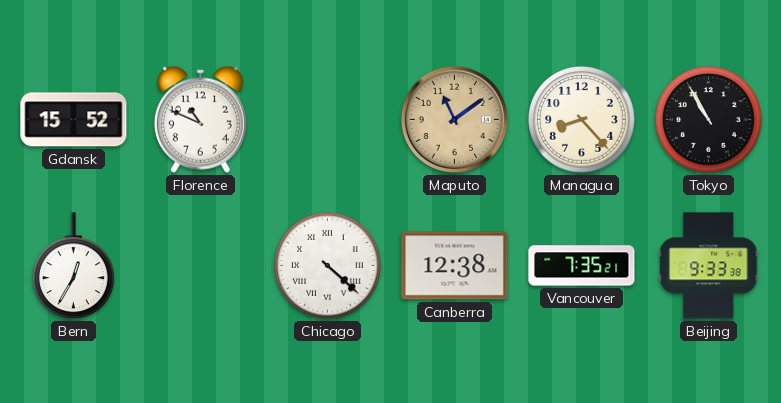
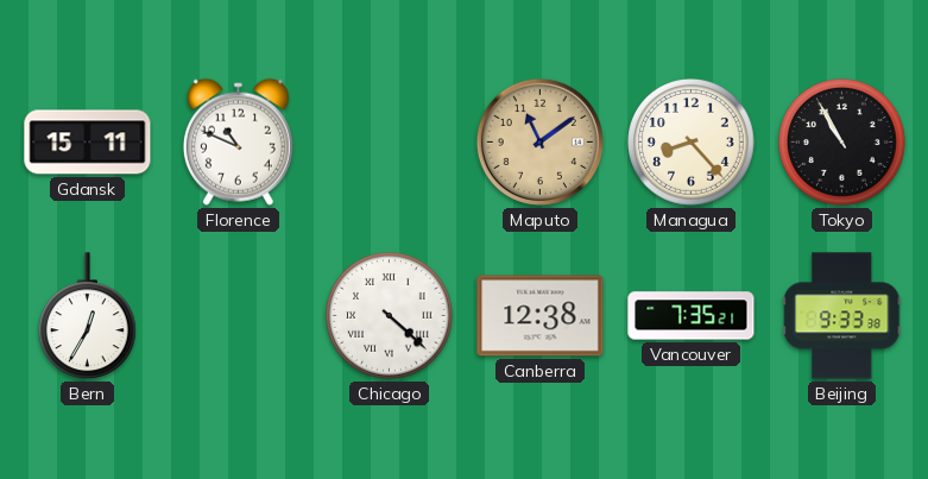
Gdansk: 15:52 -> 15:11 (88, 143)
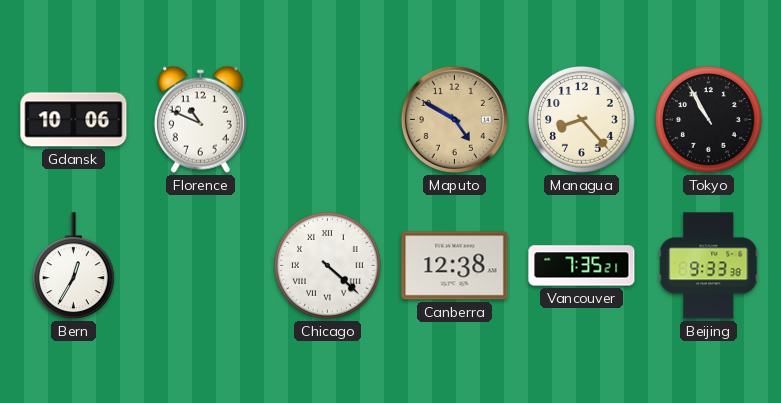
Gdansk: 15:11 -> 10:06 (74, 120)
Maputo: 11:09 -> 4:50 (454, 119)
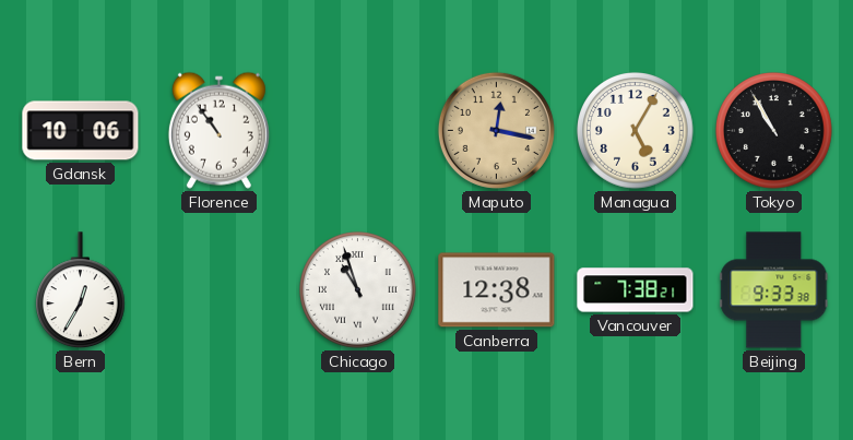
Florence: 10:49 -> 10:54 (218, 130)
Maputo: 4:50 -> 12:17 (496, 130)
Managua: 8:23 -> 5:05 (636, 131)
Chicago: 4:22 -> 10:57 (358, 290)
Vancouver: 7:35 -> 7:38 (636, 290)
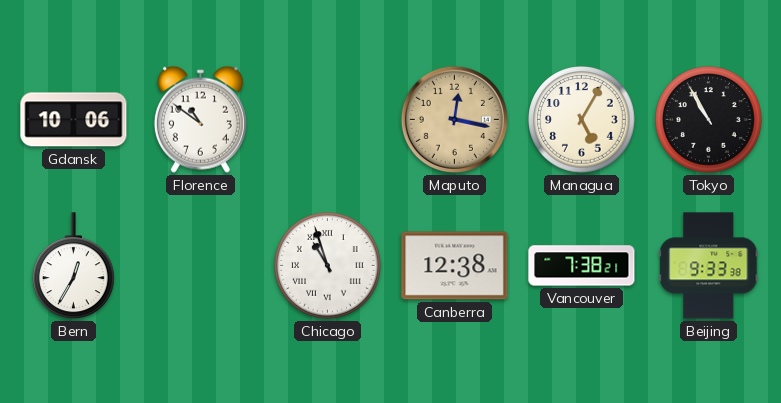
Florence: 10:54 -> 10:51 (200, 119)
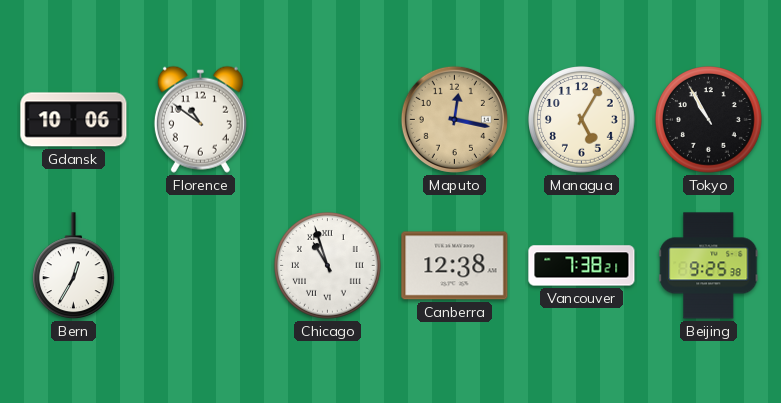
Beijing: 9:33 -> 9:25 (709, 266)
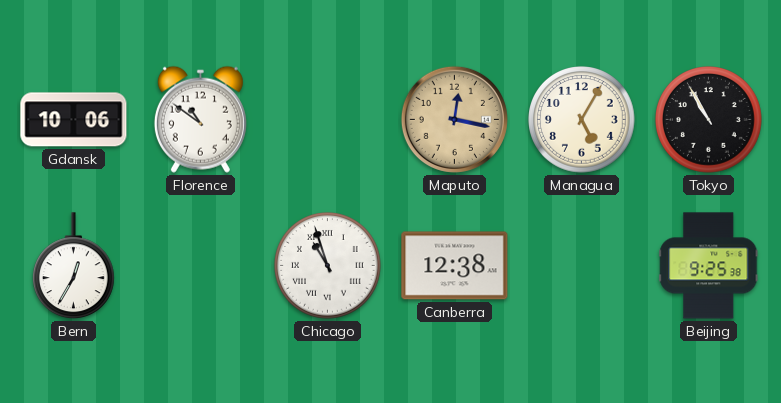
Vancouver: 7:38 -> none (582, 266)
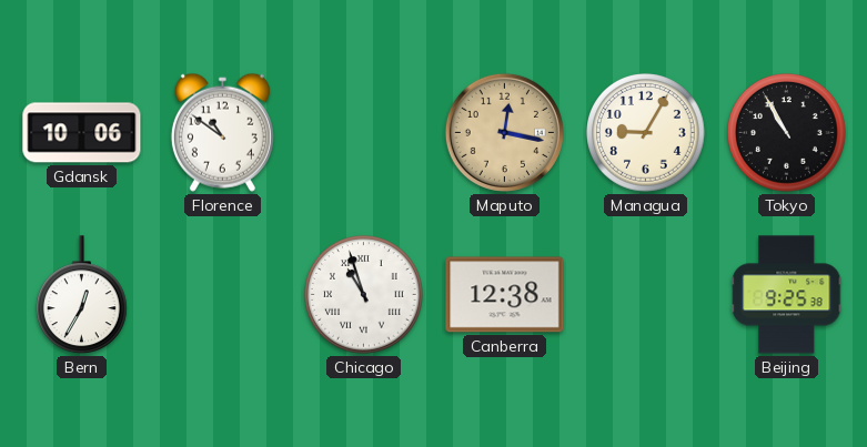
Managua: 5:05 -> 9:05 (646, 133)
